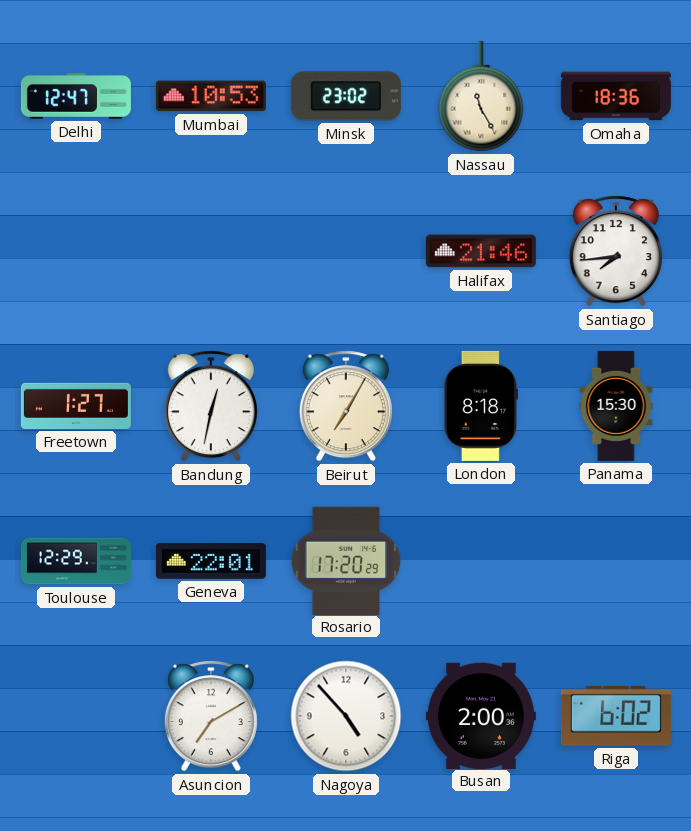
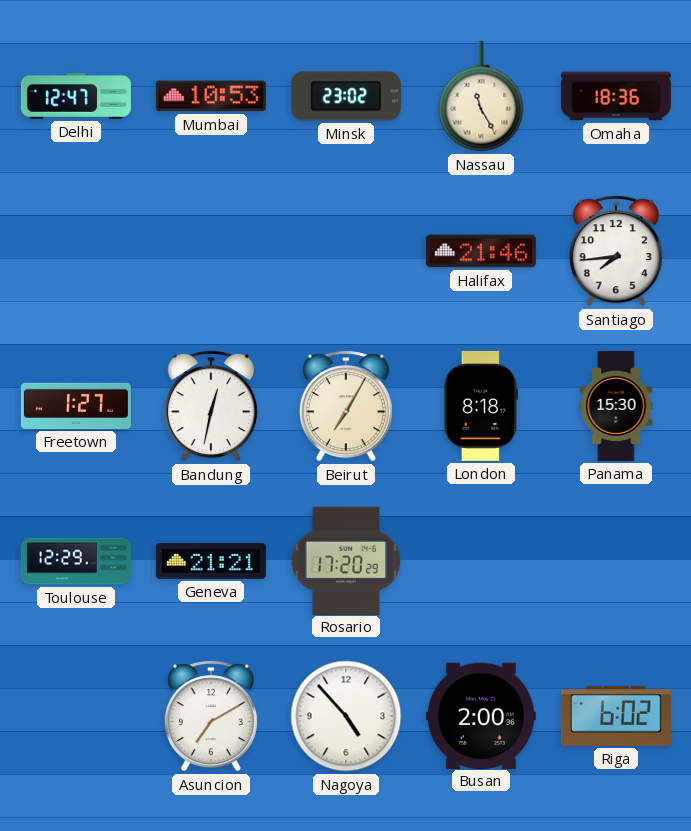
Geneva: 22:01 -> 21:21 (211, 562)
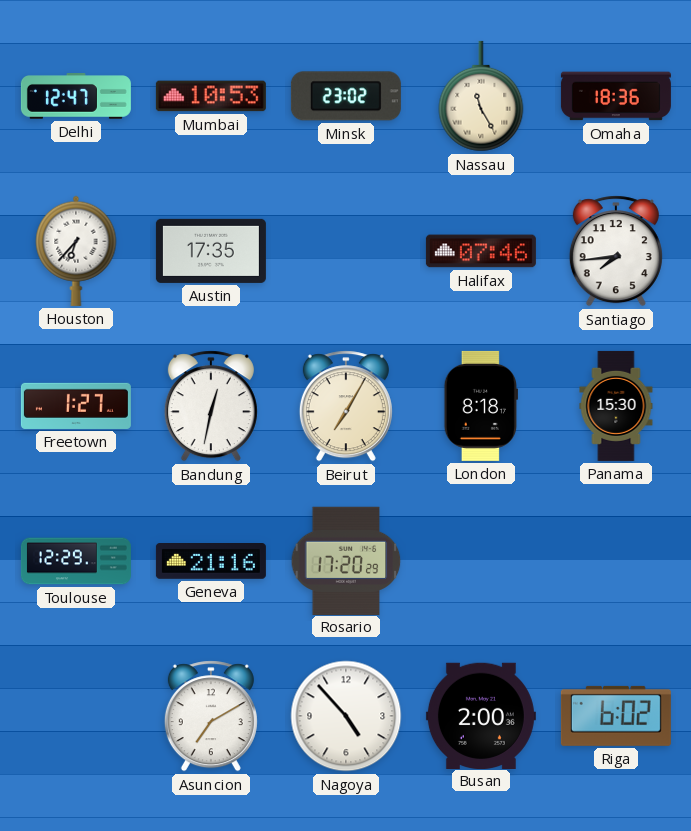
Houston: none -> 6:37 (76, 251)
Austin: none -> 17:35 (211, 251)
Halifax: 21:46 -> 07:46 (481, 251)
Geneva: 21:21 -> 21:16 (211, 562)
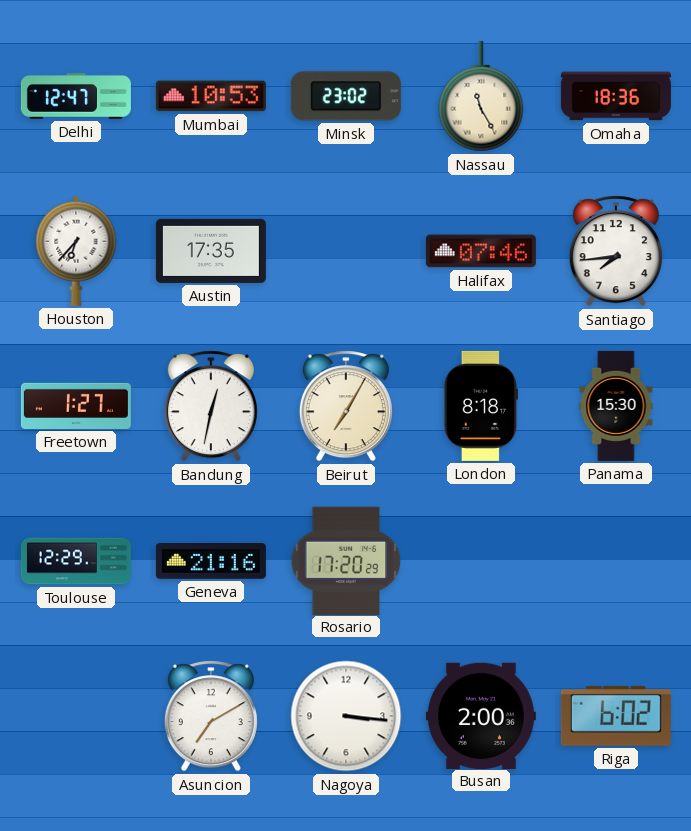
Nagoya: 4:53 -> 3:16 (346, 716)
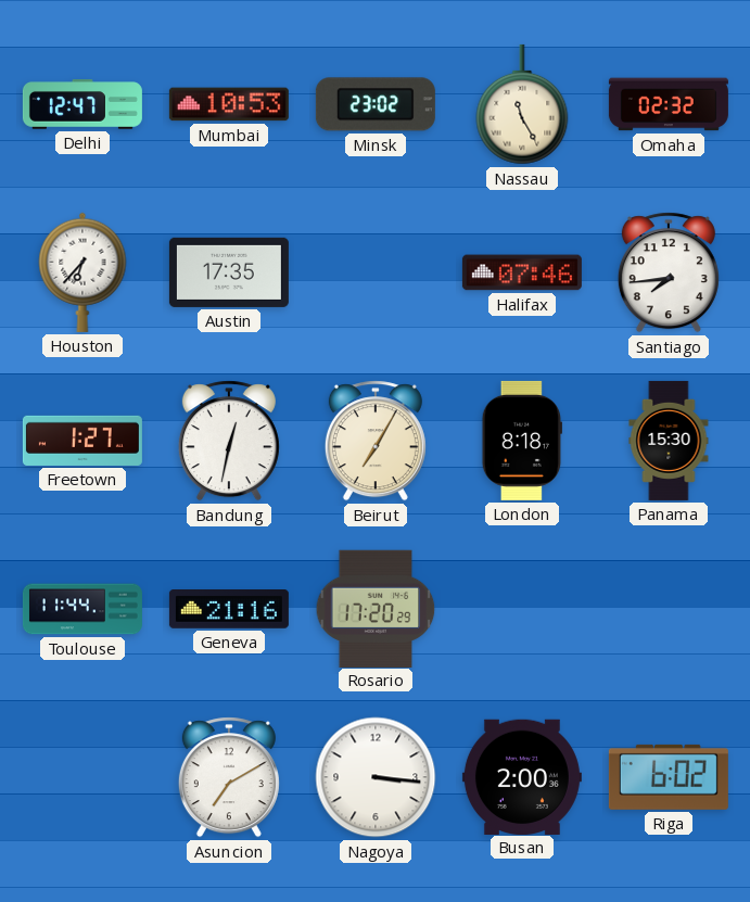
Omaha: 18:36 -> 02:32 (669, 104)
Toulouse: 12:29 -> 11:44 (82, 609)
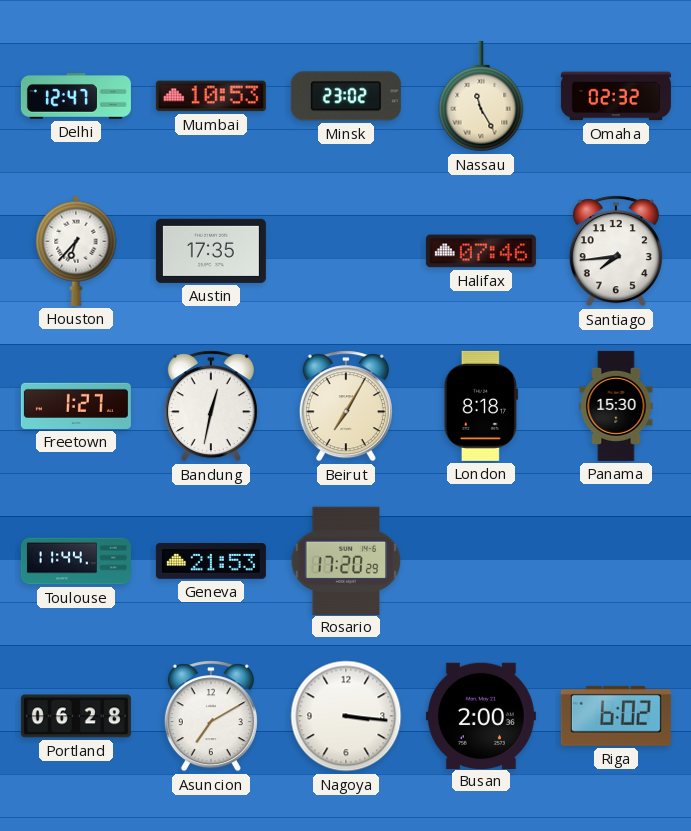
Geneva: 21:16 -> 21:53 (211, 562)
Portland: none -> 06:28 (76, 716)
